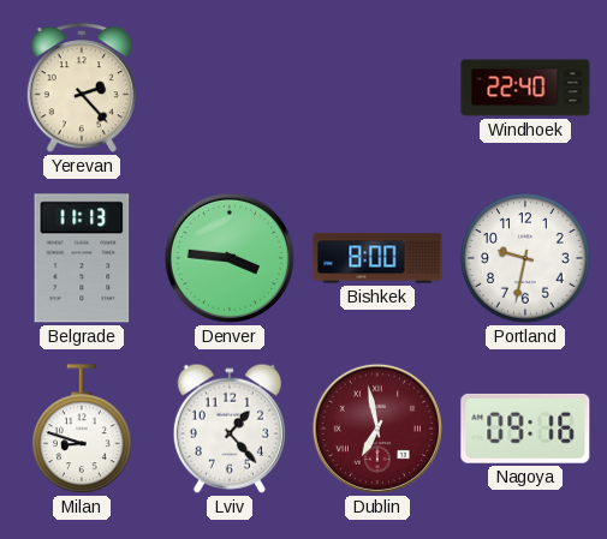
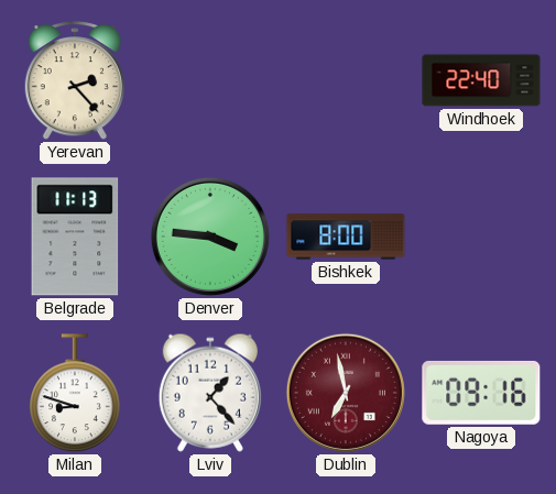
Portland: 9:32 -> none (525, 258)
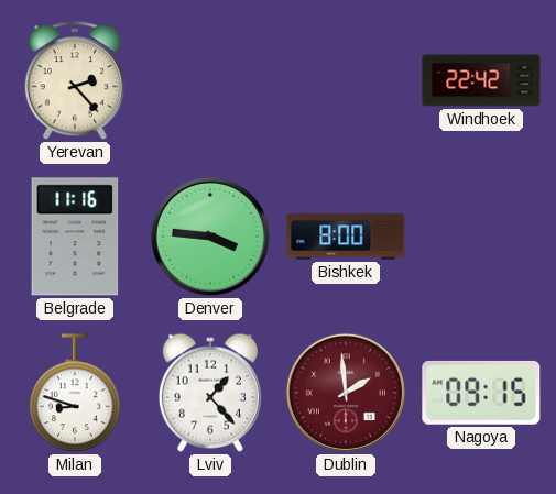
Windhoek: 22:40 -> 22:42 (481, 80)
Belgrade: 11:13 -> 11:16 (75, 237)
Dublin: 6:58 -> 1:59 (346, 393)
Nagoya: 09:16 -> 09:15 (481, 393)
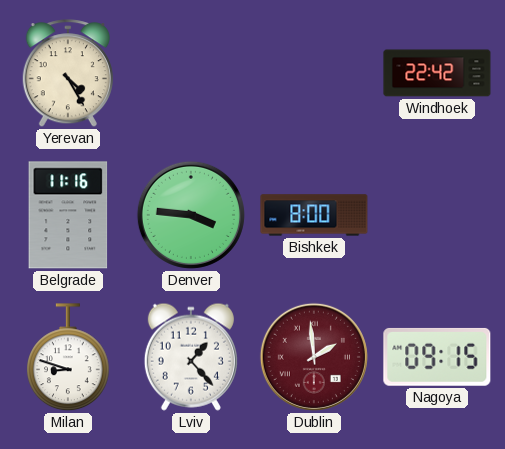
Yerevan: 2:23 -> 4:25 (68, 74)
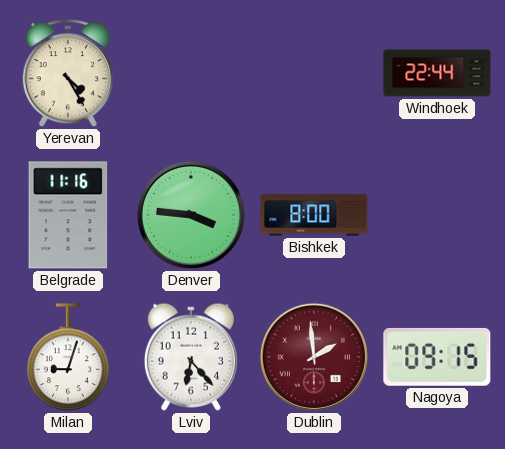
Windhoek: 22:42 -> 22:44 (437, 73)
Milan: 8:48 -> 9:03 (69, 358)
Lviv: 1:23 -> 6:23 (191, 357)
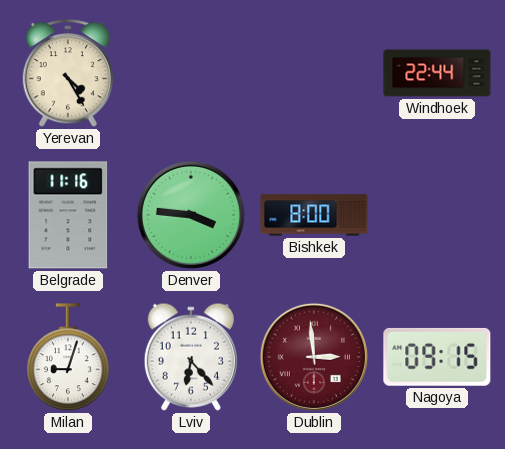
Dublin: 1:59 -> 2:59 (314, 357)
